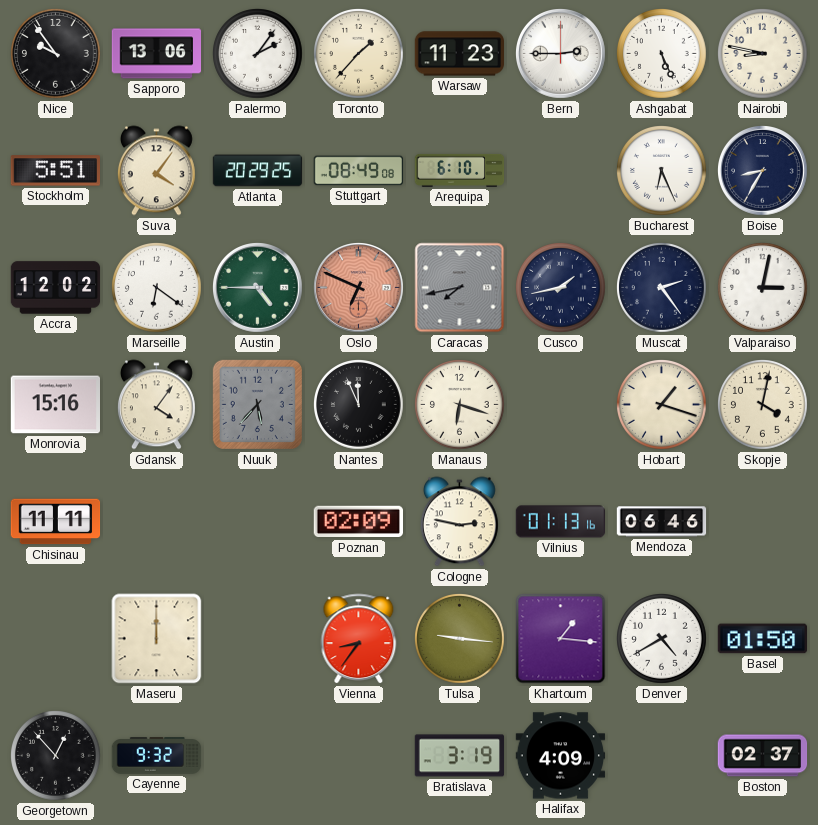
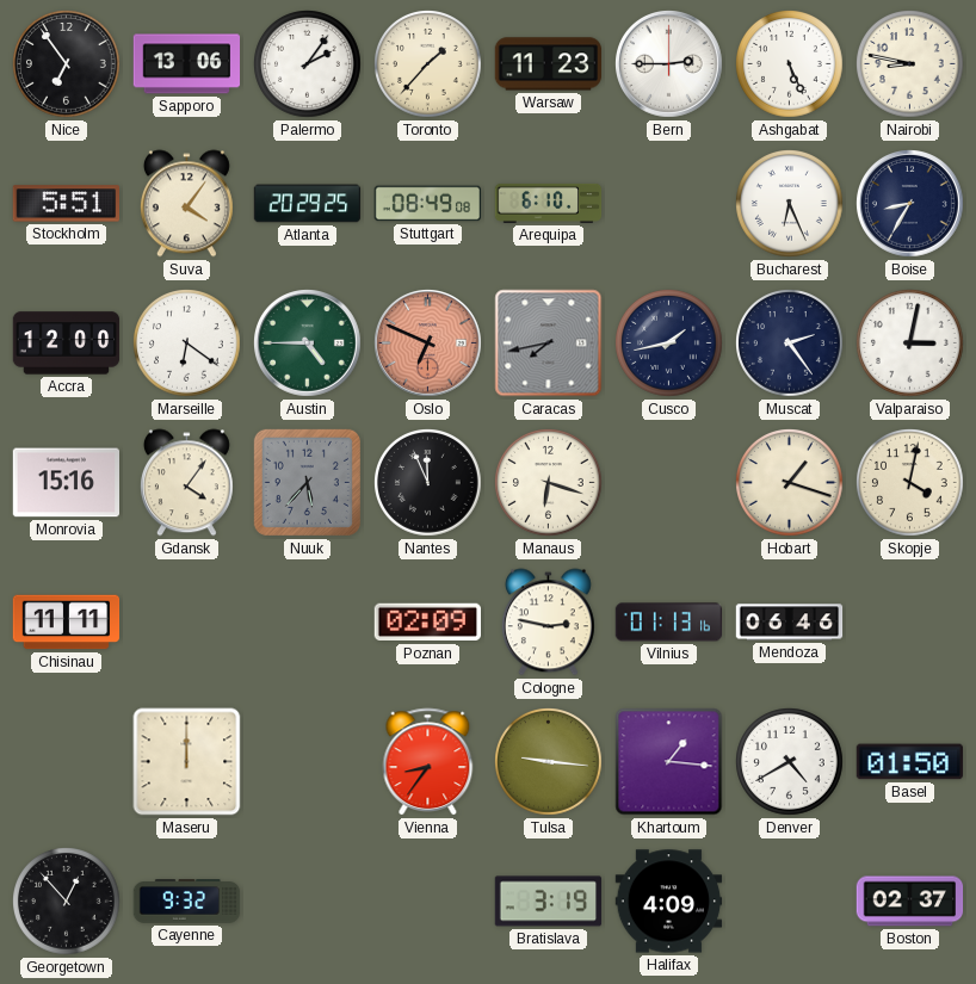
Nice: 9:54 -> 6:54 (67, 64)
Accra: 12:02 -> 12:00 (67, 344)
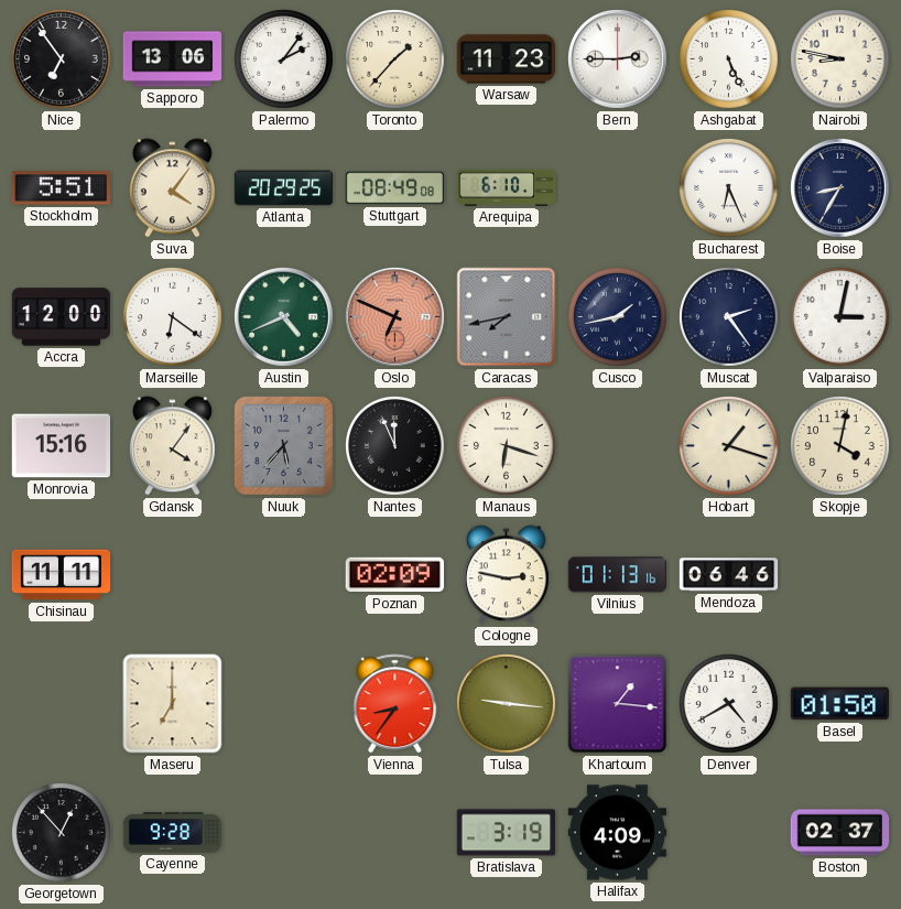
Austin: 4:45 -> 4:41 (284, 317)
Maseru: 12:00 -> 7:00 (173, 704)
Cayenne: 9:32 -> 9:28 (173, 833)
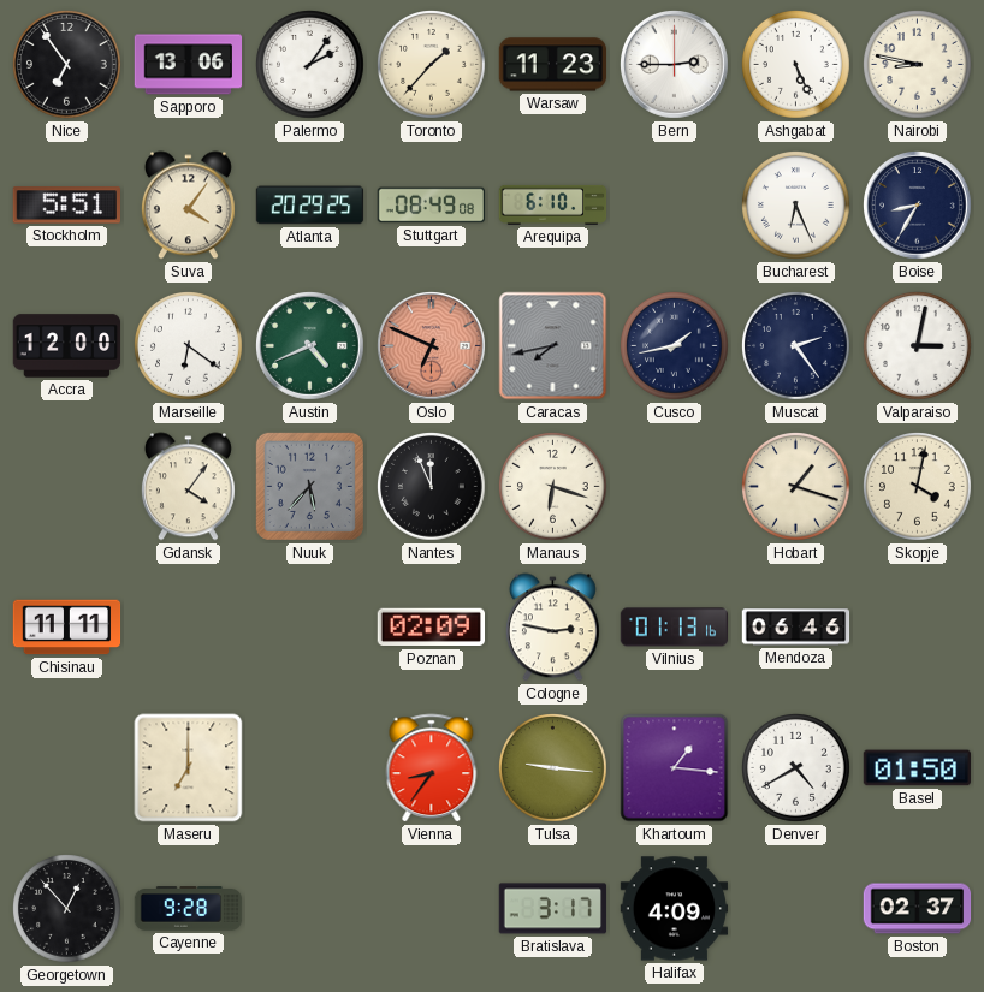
Monrovia: 15:16 -> none (62, 446)
Bratislava: 3:19 -> 3:17 (553, 909)
